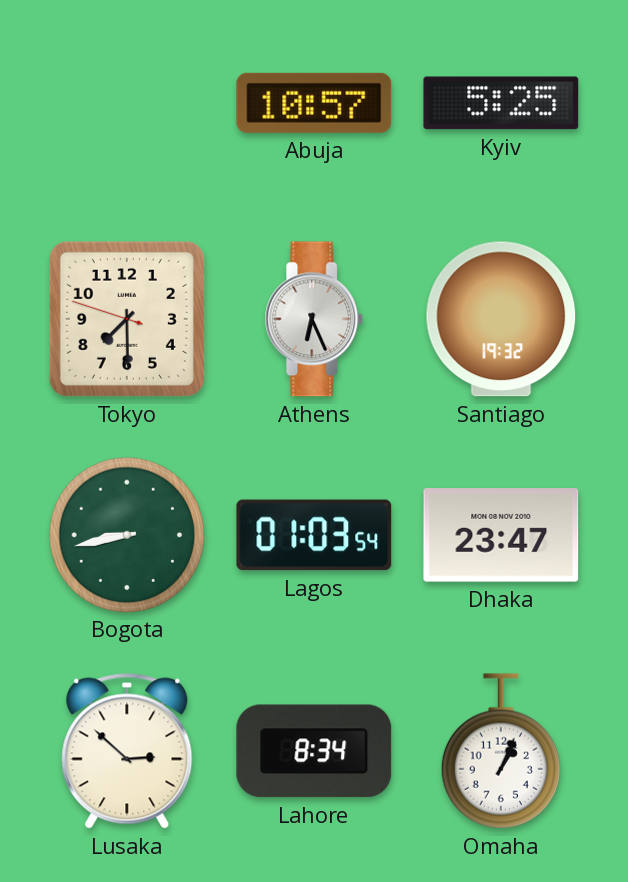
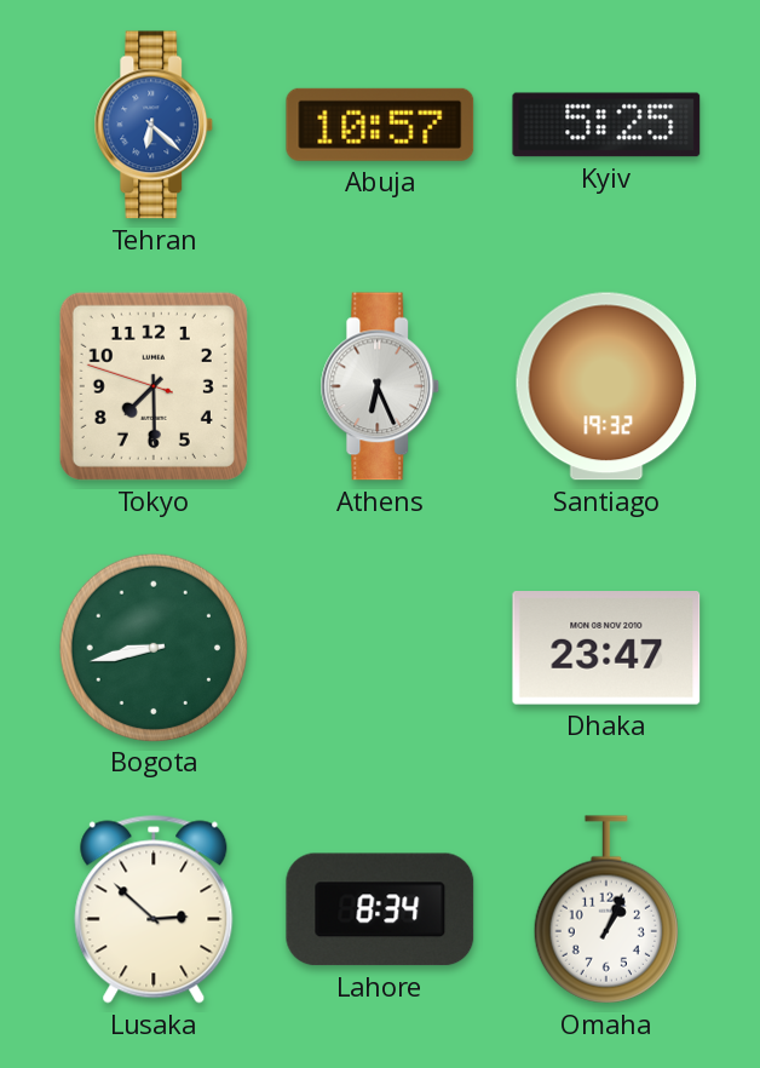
Tehran: none -> 6:22 (154, 125)
Lagos: 01:03 -> none (314, 535)
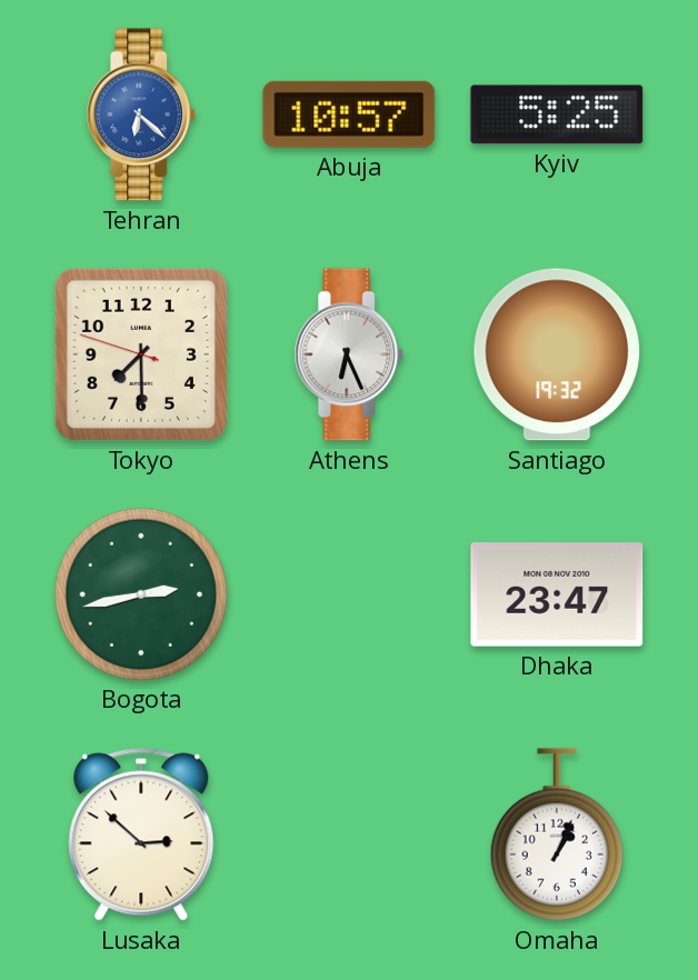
Bogota: 8:43 -> 2:43 (140, 593)
Lahore: 8:34 -> none (380, 909)
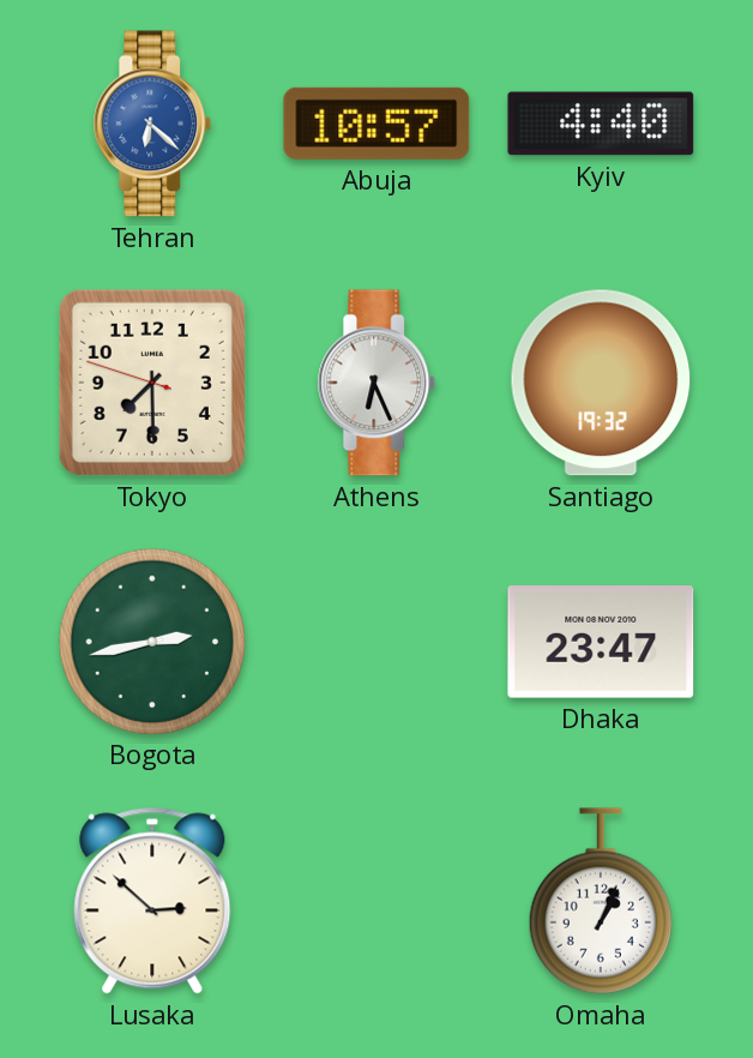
Kyiv: 5:25 -> 4:40 (601, 124)
